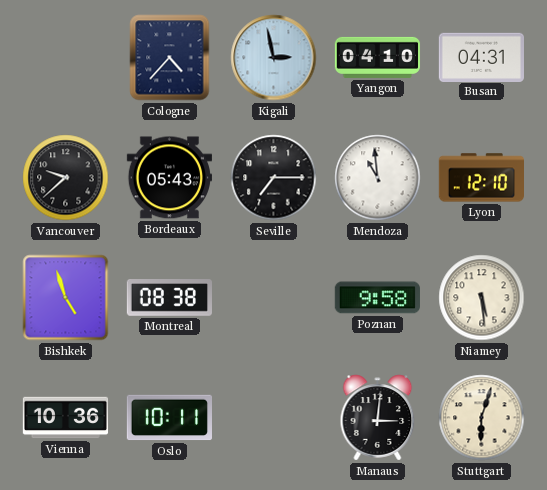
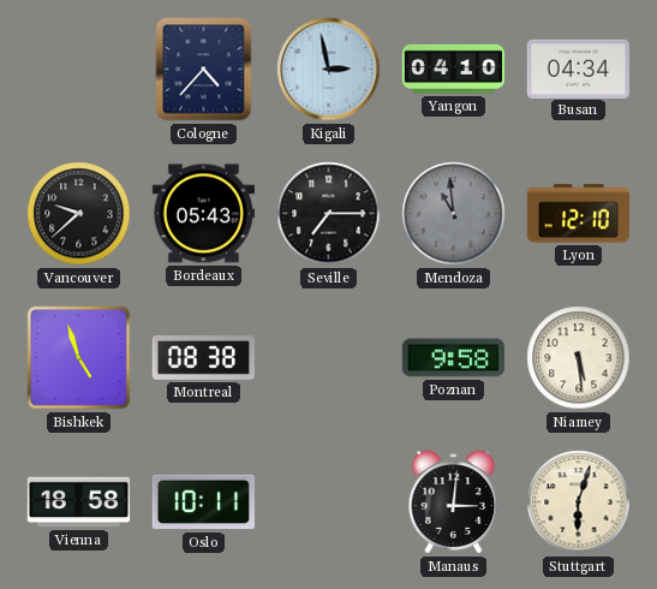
Busan: 04:31 -> 04:34 (578, 69)
Mendoza dial: white -> grey (454, 214)
Vienna: 10:36 -> 18:58 (79, 502)
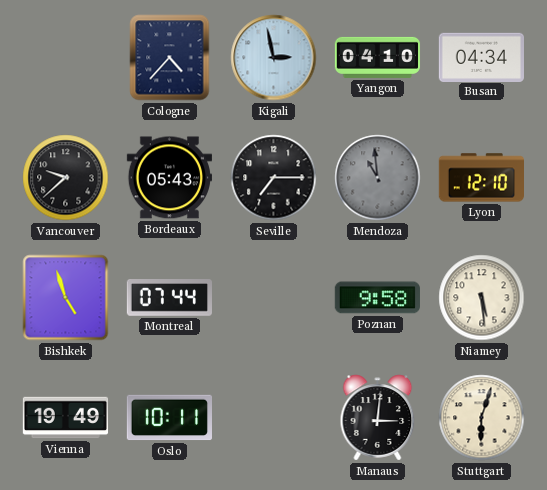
Montreal: 08:38 -> 07:44 (169, 298)
Vienna: 18:58 -> 19:49 (66, 418)
